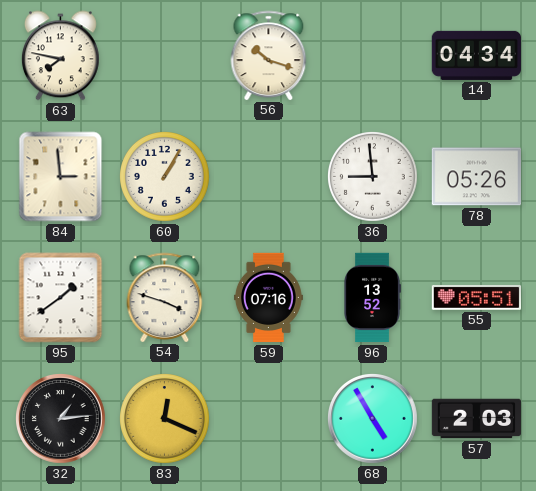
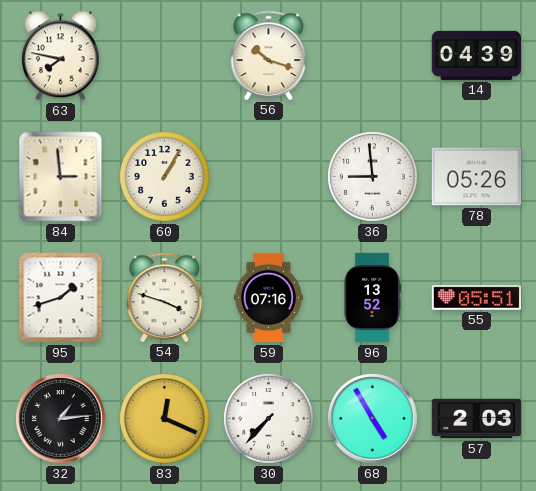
14: 04:34 -> 04:39 (476, 55)
95: 1:39 -> 1:42 (61, 298)
30: none -> 7:37 (269, 419)
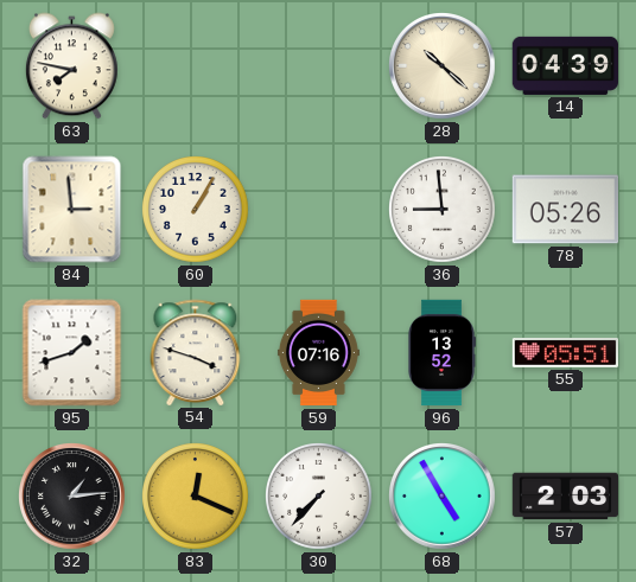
56: 10:18 -> none (269, 55)
28: none -> 10:22 (443, 66)
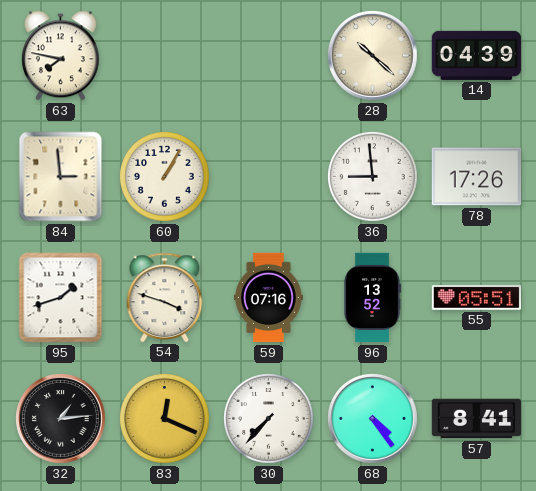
78: 05:26 -> 17:26 (476, 177)
68: 4:55 -> 4:24 (373, 419)
57: 2:03 -> 8:41 (477, 419)
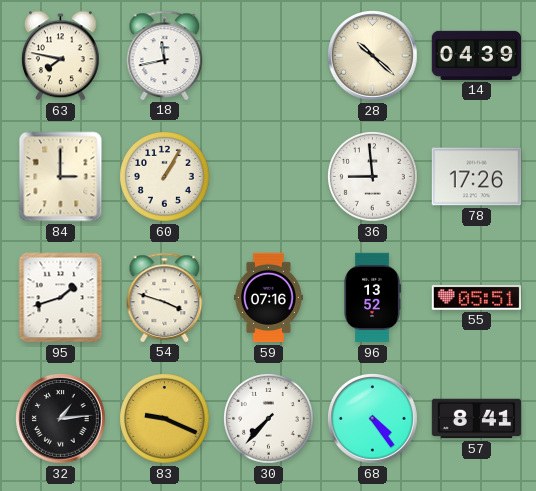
18: none -> 11:43 (165, 55)
84: 2:59 -> 3:00 (61, 177)
83: 12:19 -> 9:19 (165, 419)
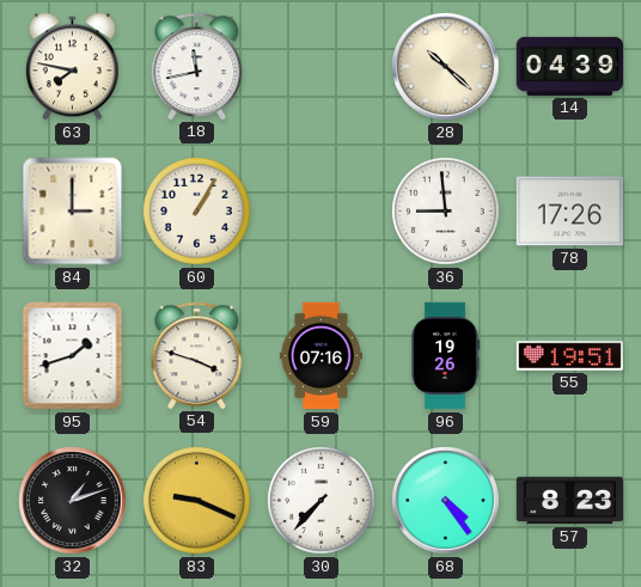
96: 13:52 -> 19:26 (445, 356)
55: 05:51 -> 19:51 (570, 355)
32: 1:14 -> 1:12 (73, 501)
57: 8:41 -> 8:23 (570, 501)
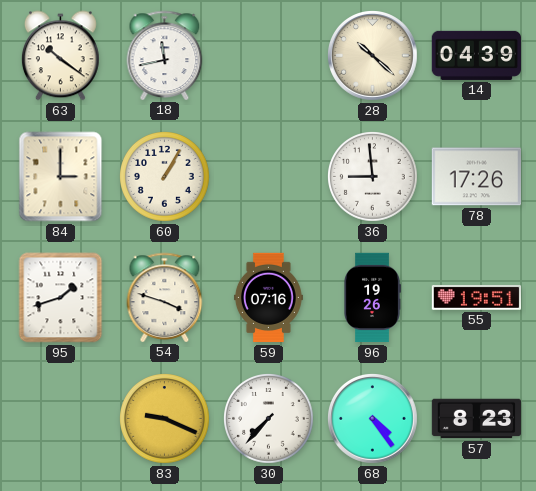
63: 7:47 -> 10:21 (60, 56)
32: 1:12 -> none (73, 501)
